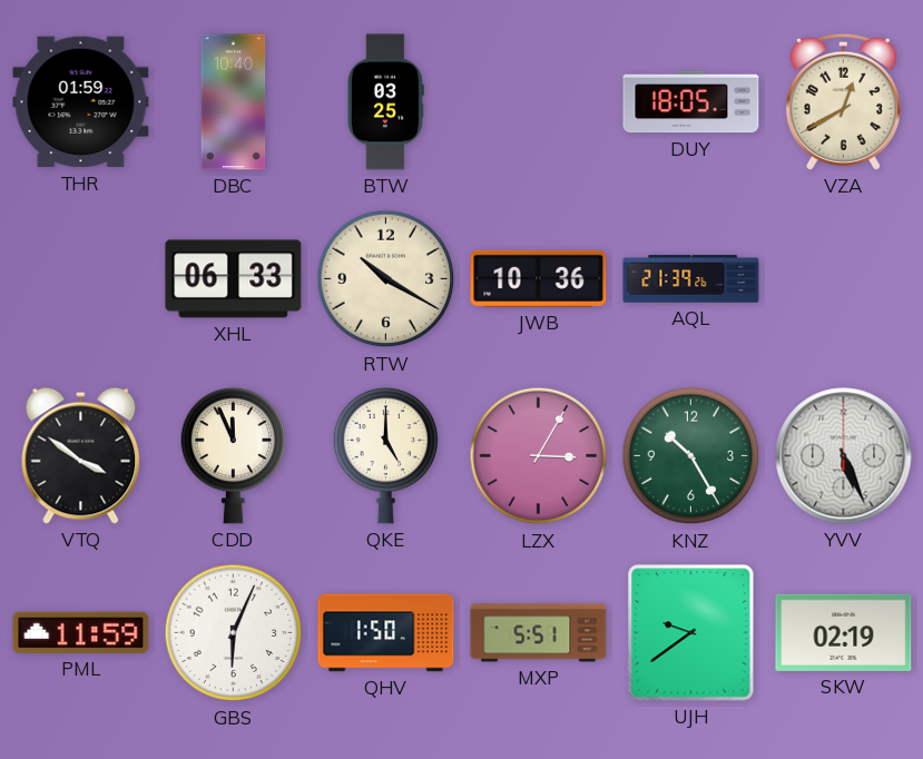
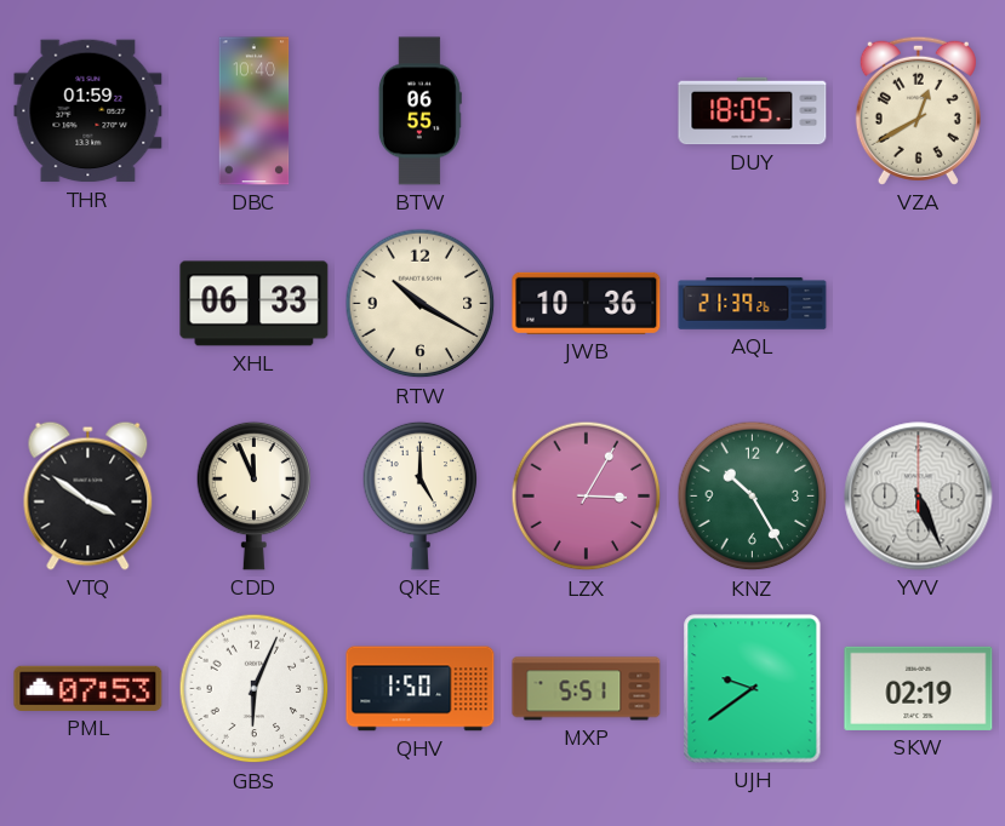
BTW: 03:25 -> 06:55 (419, 111)
PML: 11:59 -> 07:53 (88, 688)
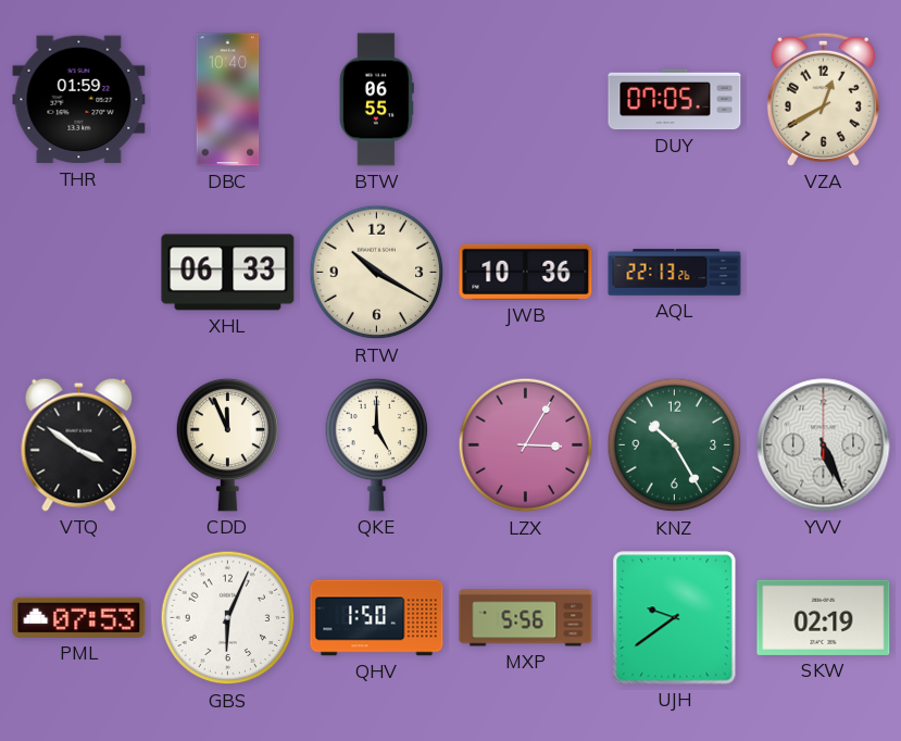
DUY: 18:05 -> 07:05 (675, 100)
AQL: 21:39 -> 22:13 (675, 273)
MXP: 5:51 -> 5:56 (526, 618)
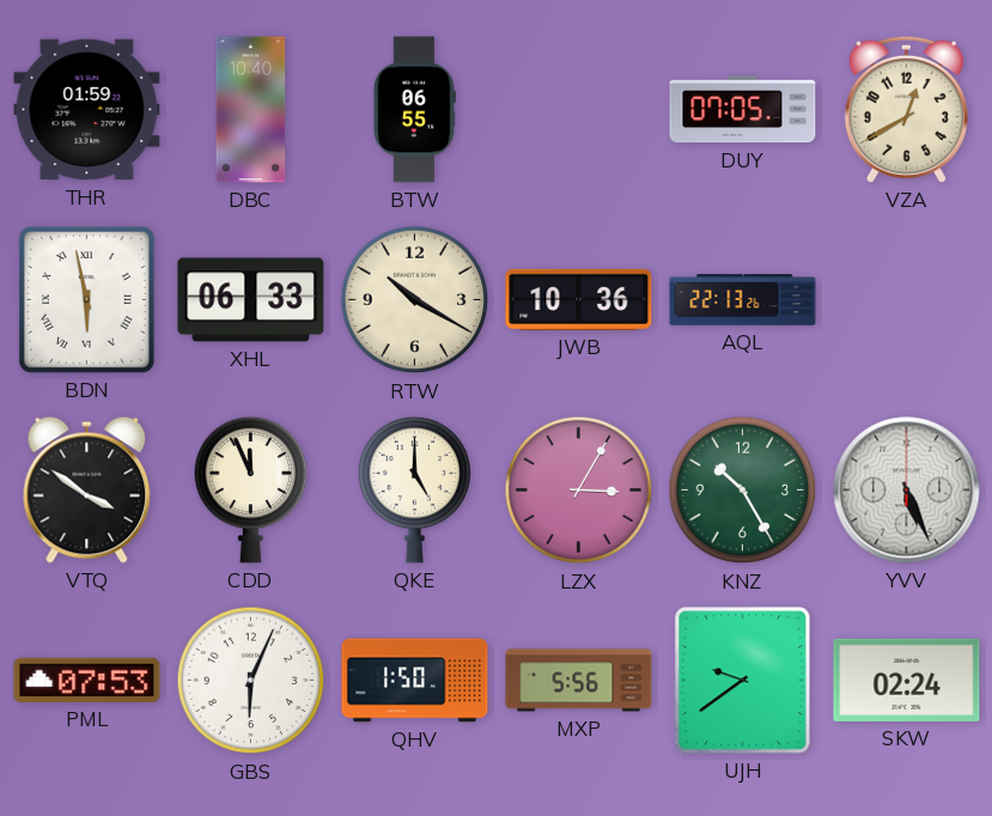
BDN: none -> 5:58 (86, 299)
SKW: 02:19 -> 02:24 (907, 680)
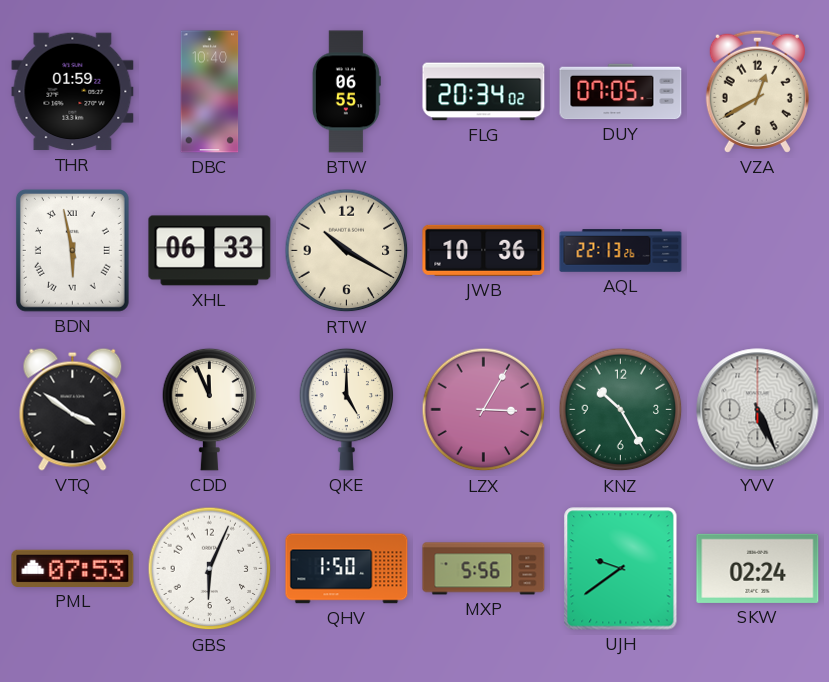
FLG: none -> 20:34 (484, 92)
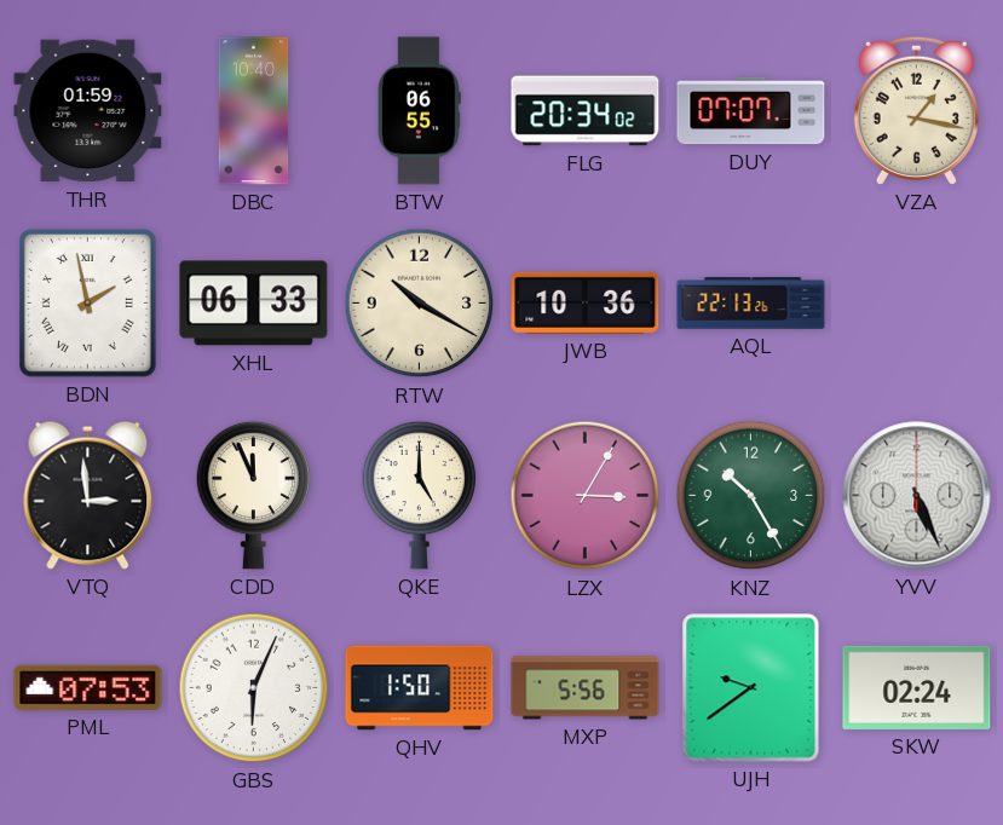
DUY: 07:05 -> 07:07 (751, 111)
VZA: 12:40 -> 1:17 (916, 110)
BDN: 5:58 -> 1:58 (87, 302)
VTQ: 3:51 -> 2:59 (88, 495)
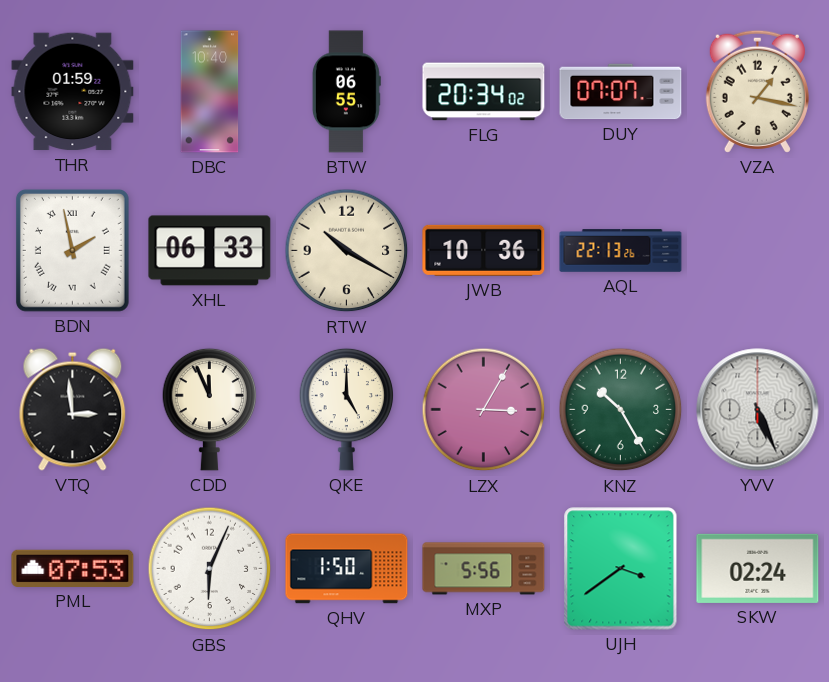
UJH: 9:39 -> 3:39 (621, 569)
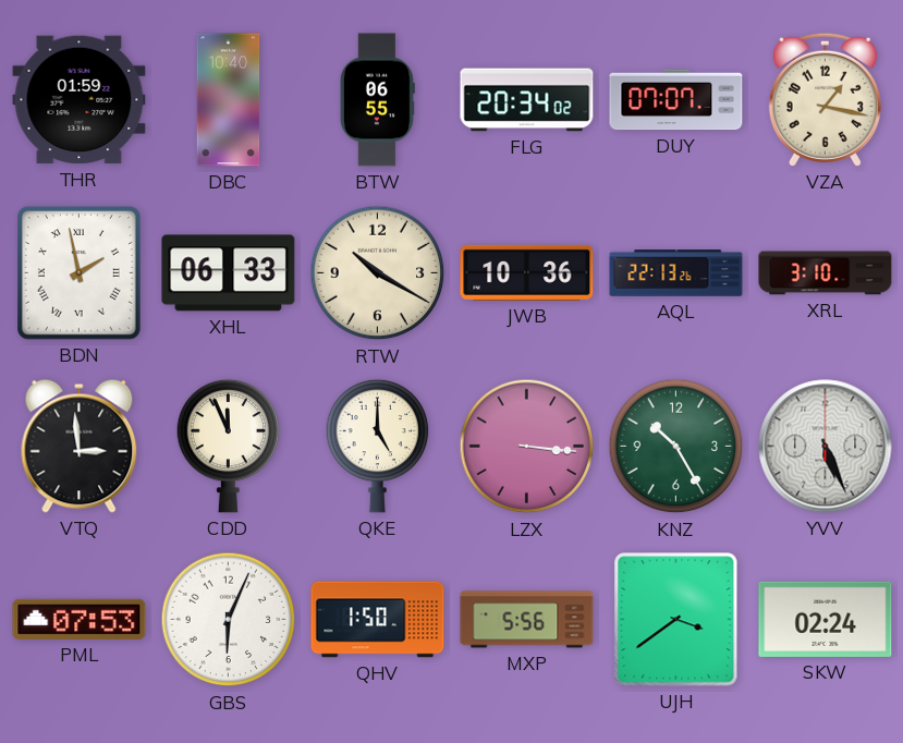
XRL: none -> 3:10 (826, 273)
LZX: 3:05 -> 3:16 (527, 447)
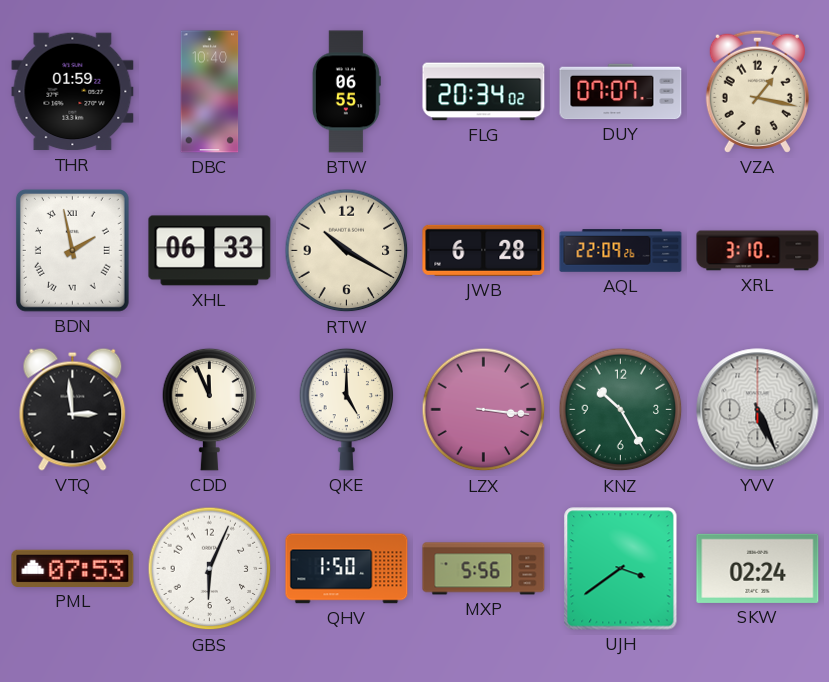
JWB: 10:36 -> 6:28 (484, 250)
AQL: 22:13 -> 22:09 (621, 251)
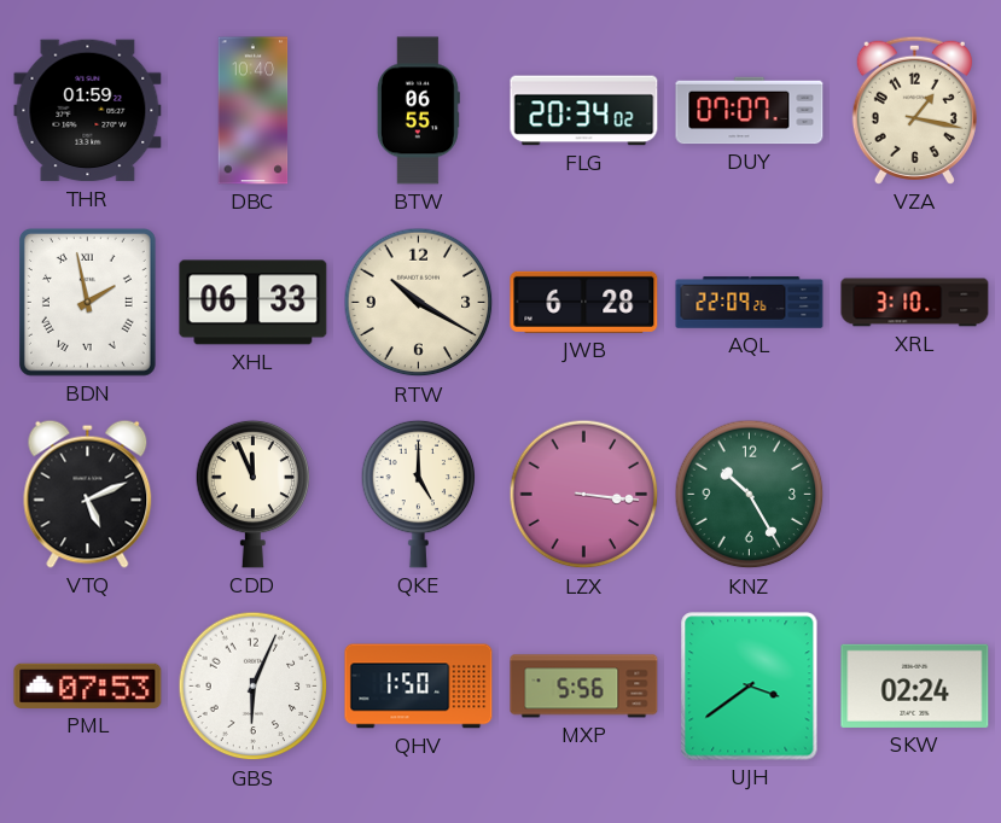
VTQ: 2:59 -> 5:11 (88, 494)
YVV: 5:26 -> none (758, 410)
